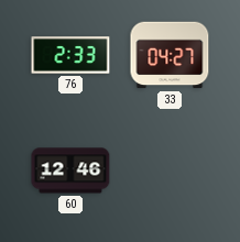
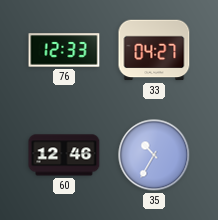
76: 2:33 -> 12:33 (64, 50)
35: none -> 10:35 (154, 155)
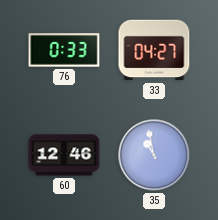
76: 12:33 -> 0:33 (64, 50)
35: 10:35 -> 10:58 (154, 155)
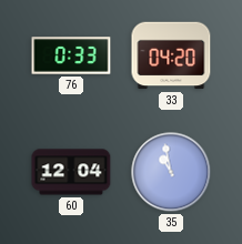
33: 04:27 -> 04:20 (171, 55)
60: 12:46 -> 12:04 (71, 172)
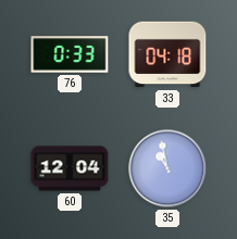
33: 04:20 -> 04:18 (167, 54)
